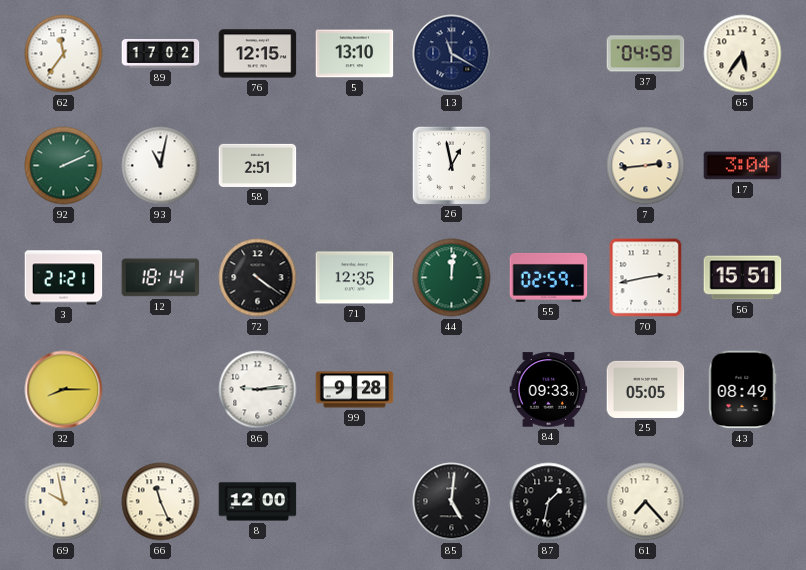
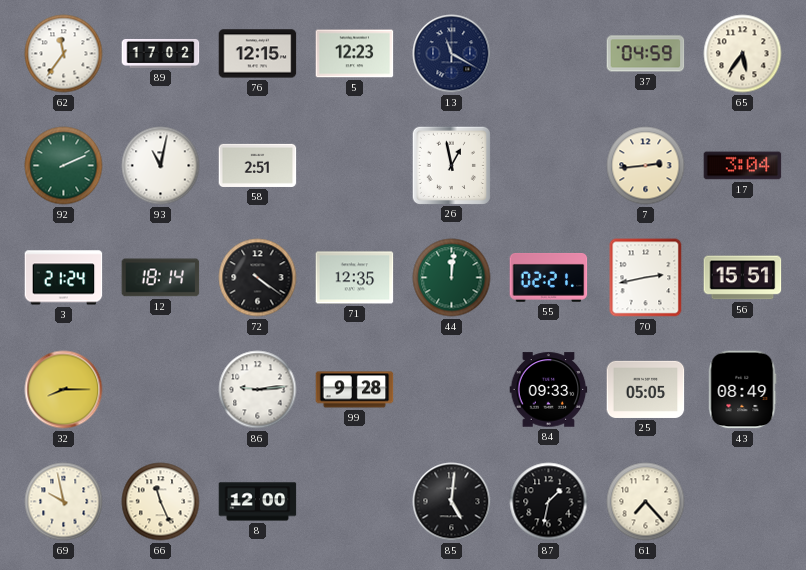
5: 13:10 -> 12:23 (355, 54)
3: 21:21 -> 21:24 (64, 278)
55: 02:59 -> 02:21 (549, 277)
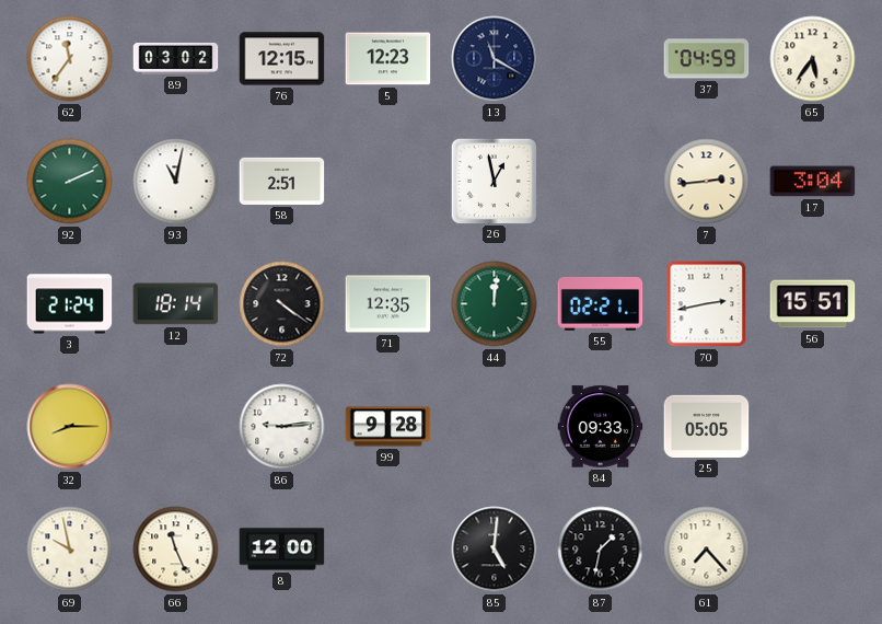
89: 17:02 -> 03:02 (176, 58)
43: 08:49 -> none (742, 390)
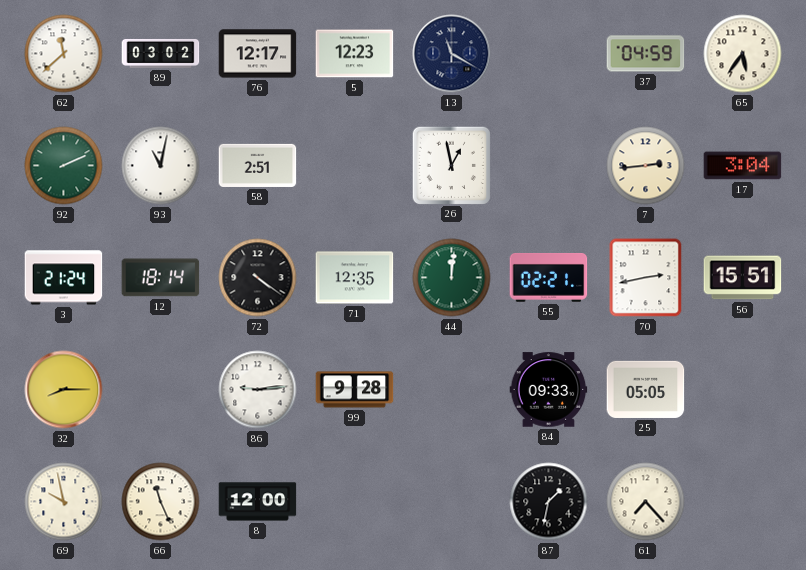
62: 11:36 -> 11:38 (64, 54)
76: 12:15 -> 12:17 (258, 54)
85: 5:01 -> none (495, 550)
